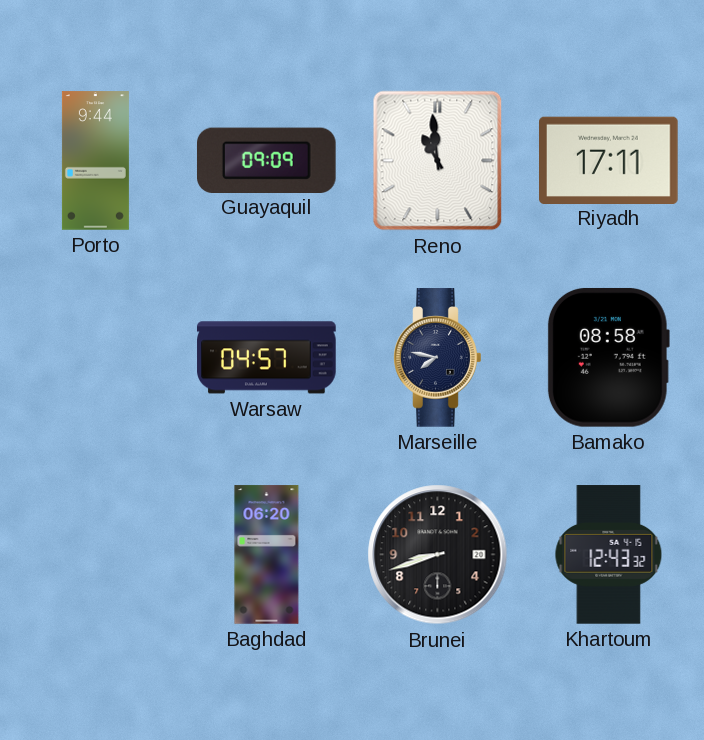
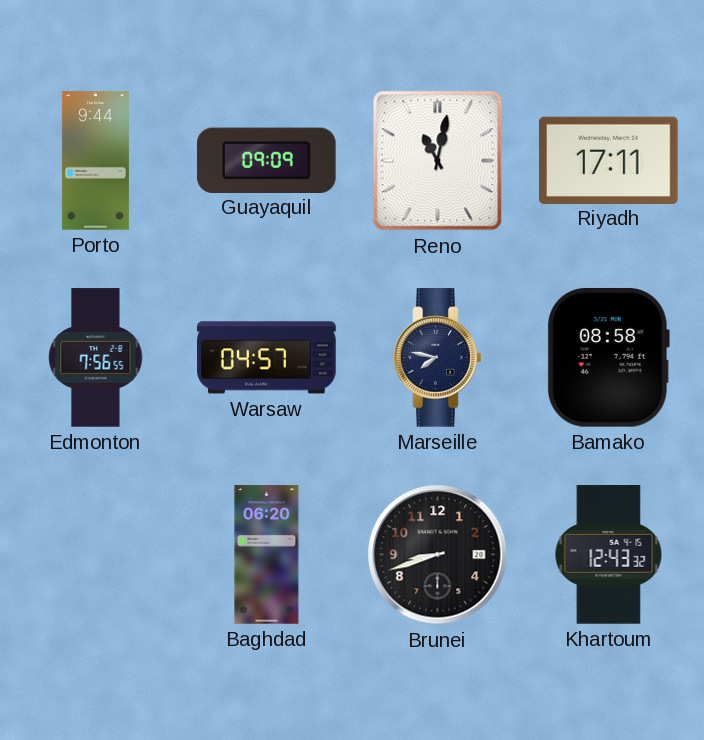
Reno: 10:59 -> 11:02 (438, 161)
Edmonton: none -> 7:56 (96, 358)
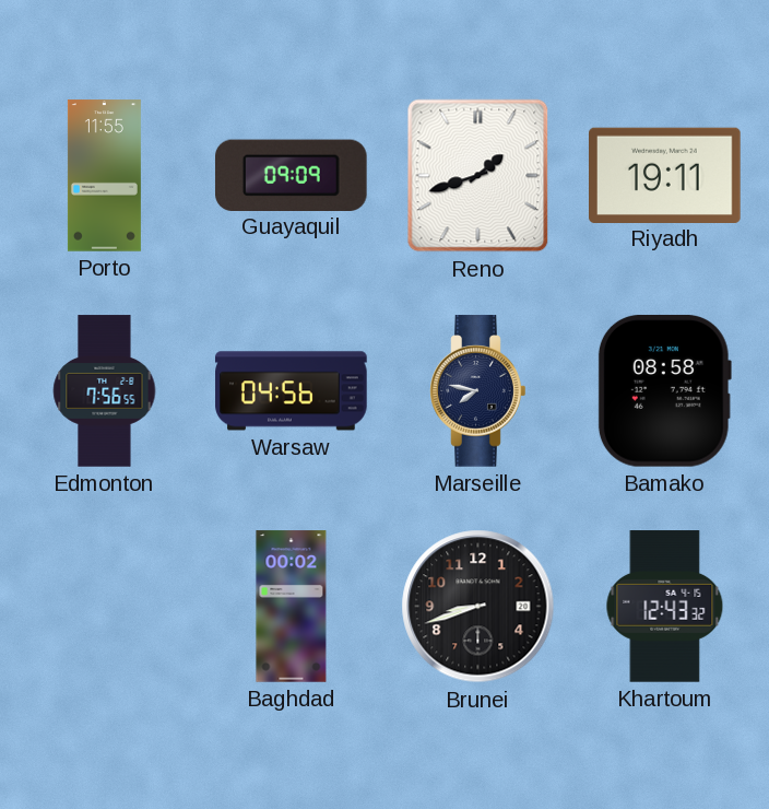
Porto: 9:44 -> 11:55 (104, 176)
Reno: 11:02 -> 1:42 (478, 176)
Riyadh: 17:11 -> 19:11 (665, 175)
Warsaw: 04:57 -> 04:56 (292, 391)
Baghdad: 06:20 -> 00:02 (292, 607)
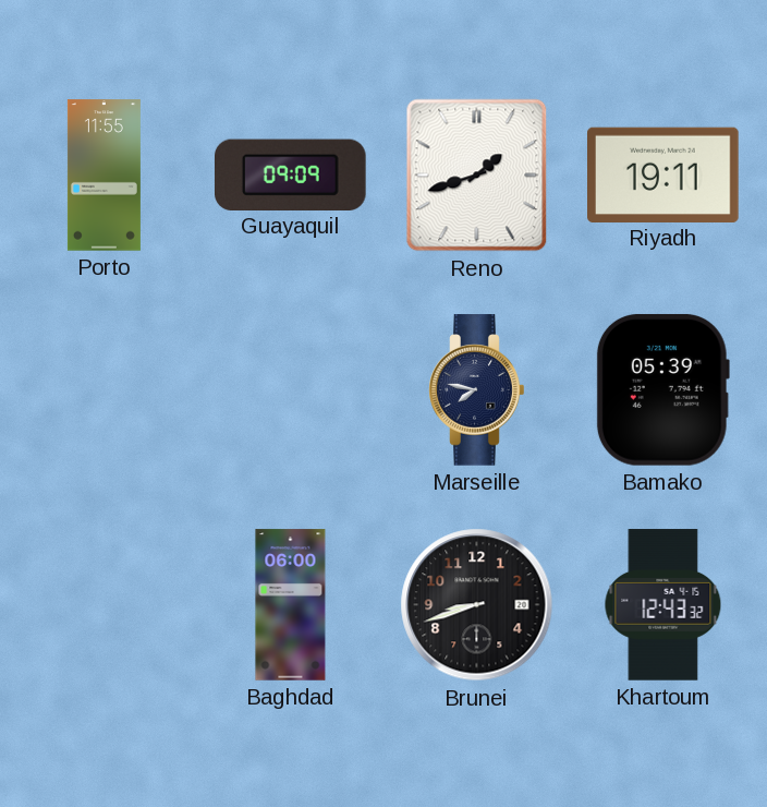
Edmonton: 7:56 -> none (105, 391)
Warsaw: 04:56 -> none (292, 391)
Bamako: 08:58 -> 05:39 (662, 389)
Baghdad: 00:02 -> 06:00 (291, 605)
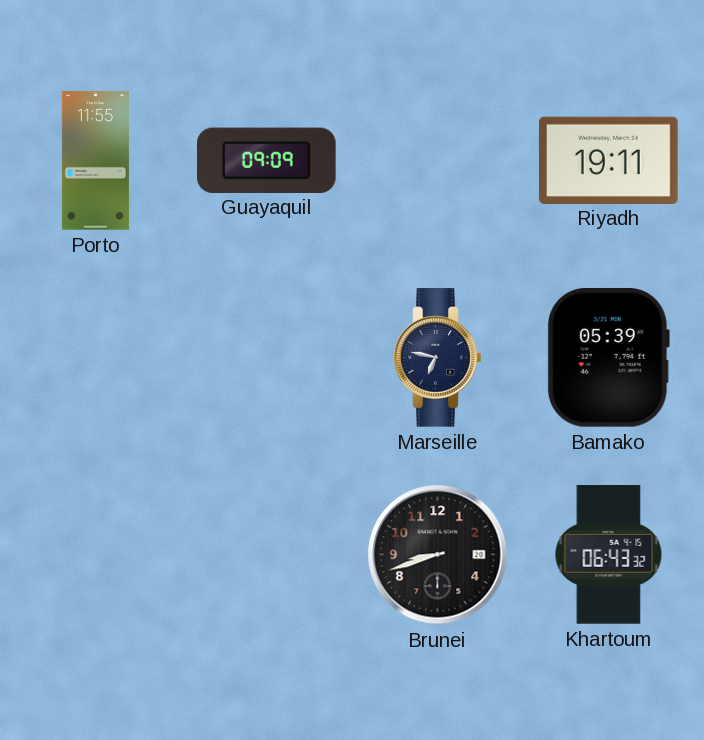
Reno: 1:42 -> none (477, 176)
Marseille: 7:47 -> 6:47 (438, 358)
Baghdad: 06:00 -> none (291, 605)
Khartoum: 12:43 -> 06:43 (609, 555)
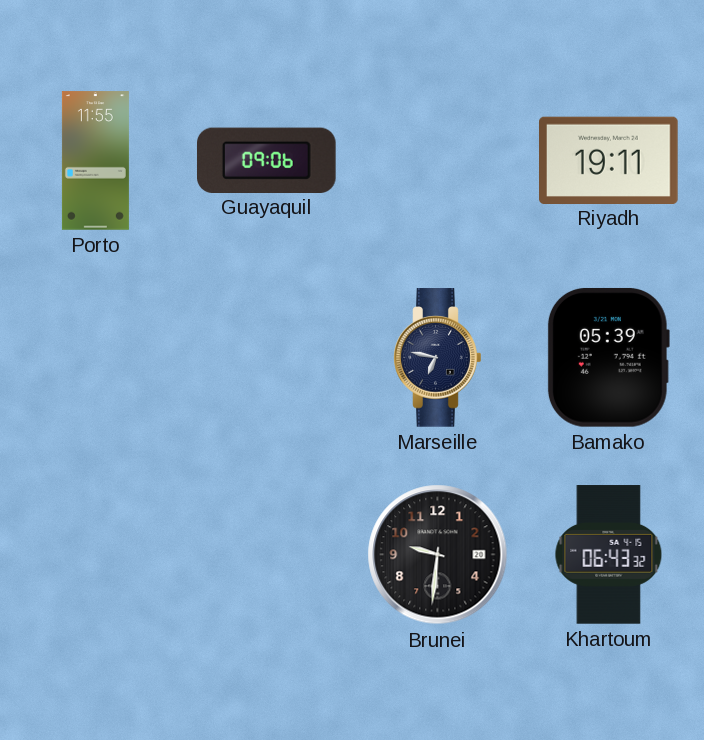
Guayaquil: 09:09 -> 09:06 (266, 160)
Brunei: 8:42 -> 9:31 (438, 555)
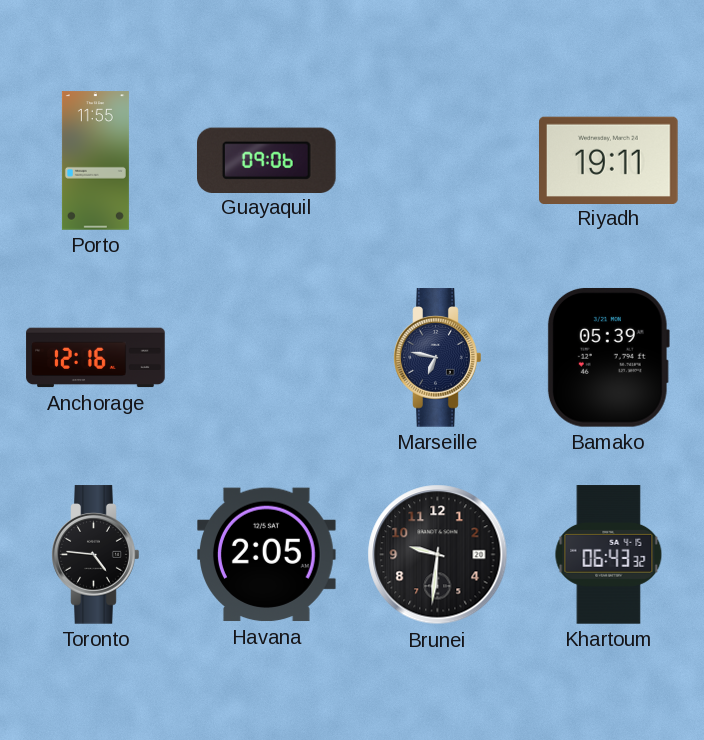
Anchorage: none -> 12:16 (96, 358)
Toronto: none -> 4:46 (96, 555)
Havana: none -> 2:05 (267, 555)
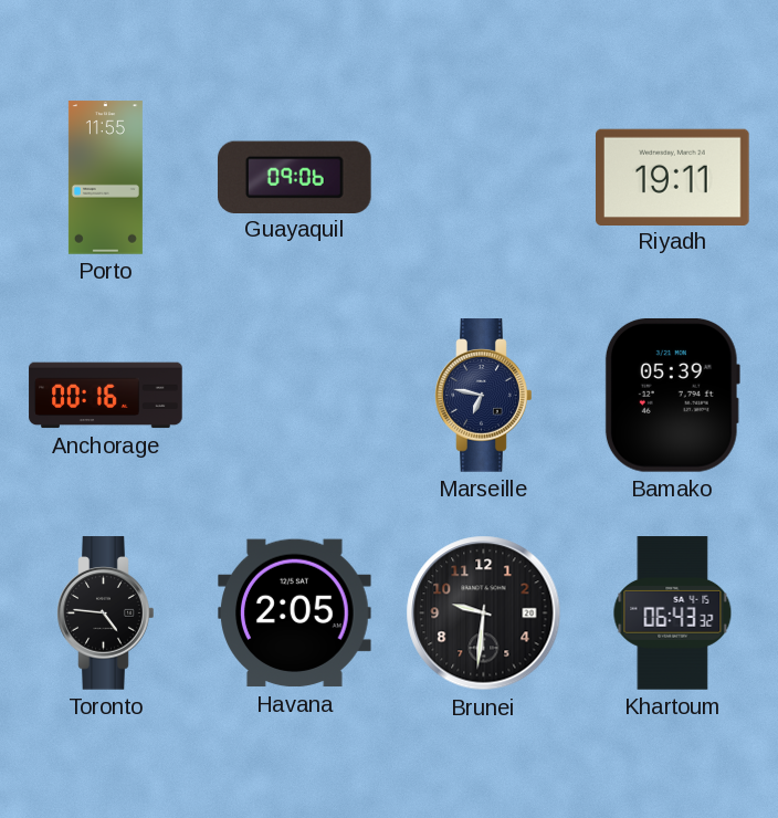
Anchorage: 12:16 -> 00:16 (106, 396)
